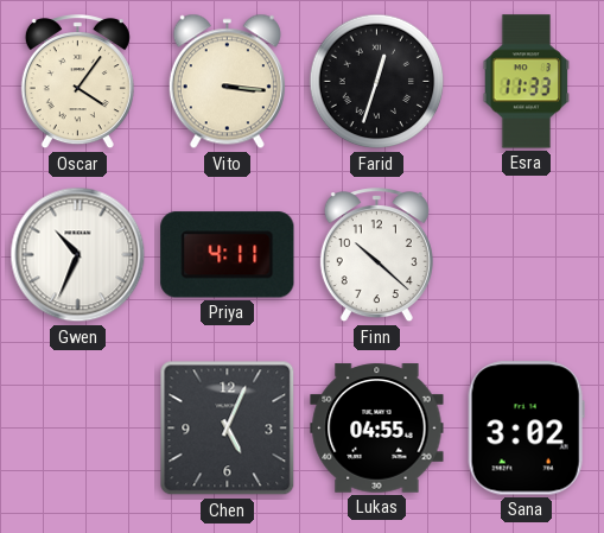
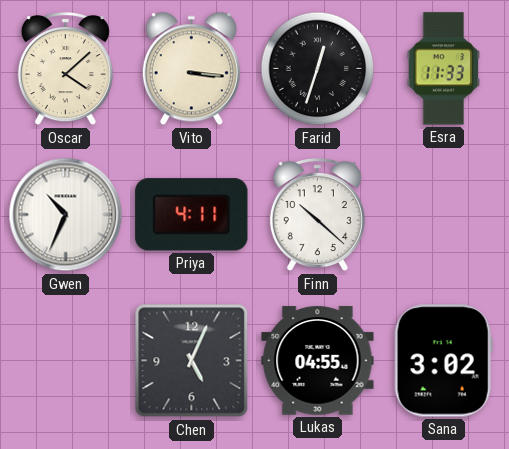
Oscar: 4:06 -> 4:08 (65, 69)
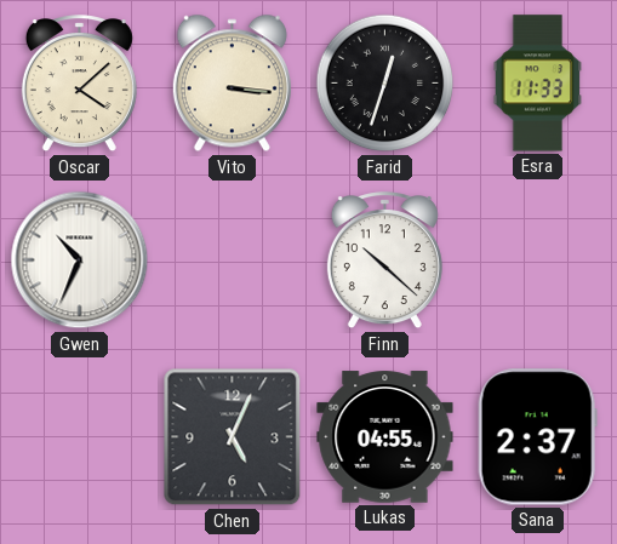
Priya: 4:11 -> none (192, 215)
Sana: 3:02 -> 2:37 (537, 437)
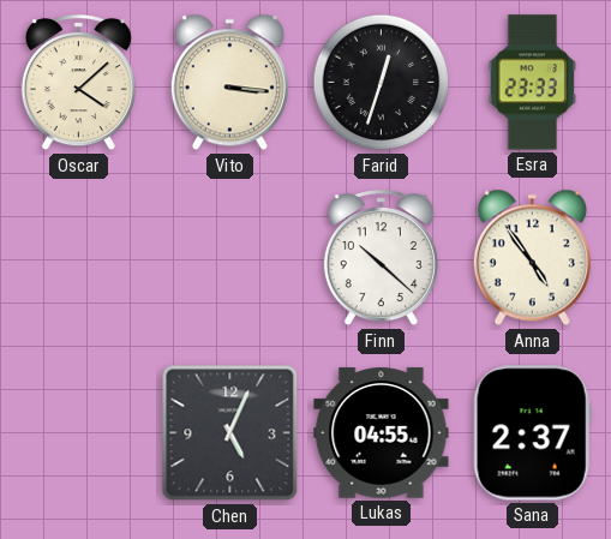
Esra: 11:33 -> 23:33 (533, 83)
Gwen: 10:34 -> none (80, 260)
Anna: none -> 4:54 (532, 258)
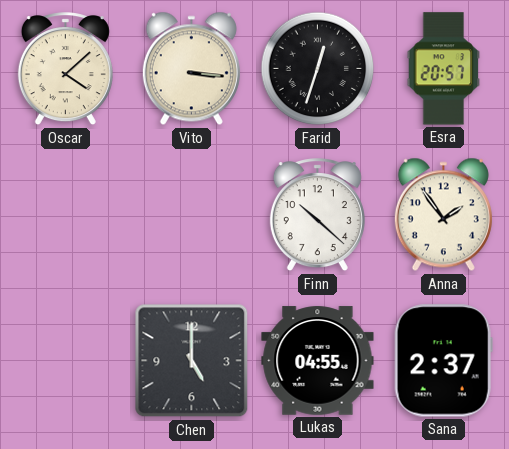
Esra: 23:33 -> 20:57 (444, 69)
Anna: 4:54 -> 1:54 (443, 215)
Chen: 5:04 -> 5:00 (192, 361)
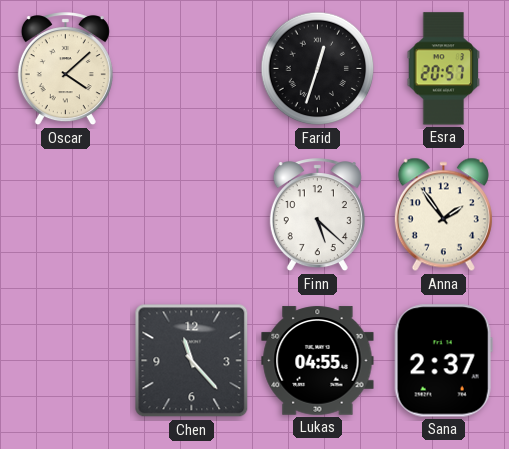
Vito: 3:16 -> none (191, 69)
Finn: 10:22 -> 5:22 (317, 215)
Chen: 5:00 -> 11:23 (192, 361)
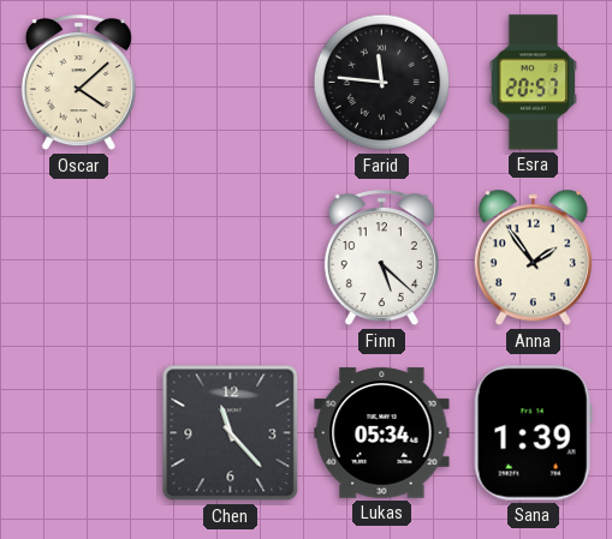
Farid: 12:33 -> 11:46 (382, 83)
Lukas: 04:55 -> 05:34 (382, 433)
Sana: 2:37 -> 1:39 (533, 433)
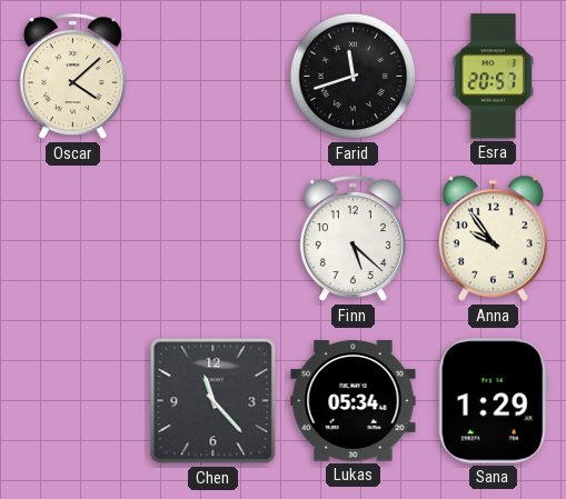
Farid: 11:46 -> 11:42 (354, 77)
Anna: 1:54 -> 9:54 (493, 239)
Sana: 1:39 -> 1:29 (493, 401)
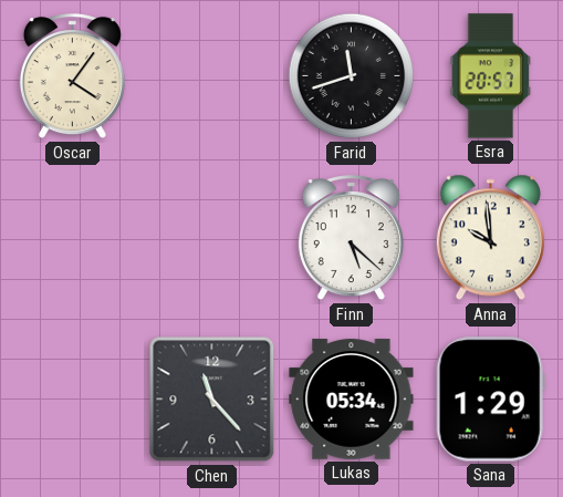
Oscar: 4:08 -> 4:06 (72, 76)
Anna: 9:54 -> 9:59 (490, 238)
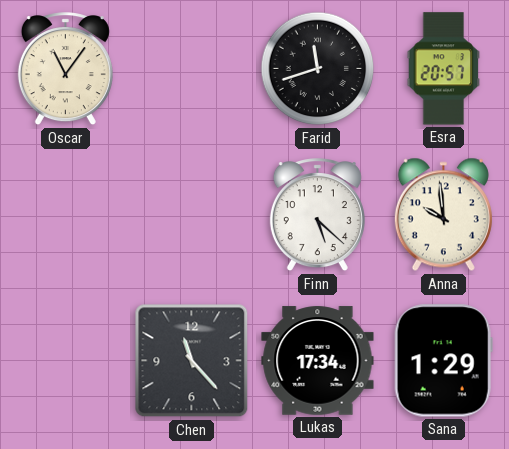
Oscar: 4:06 -> 11:06 (65, 69)
Lukas: 05:34 -> 17:34 (318, 361)
